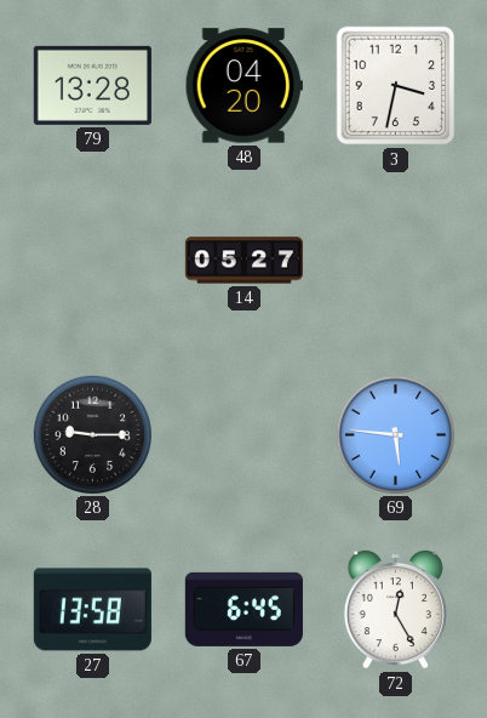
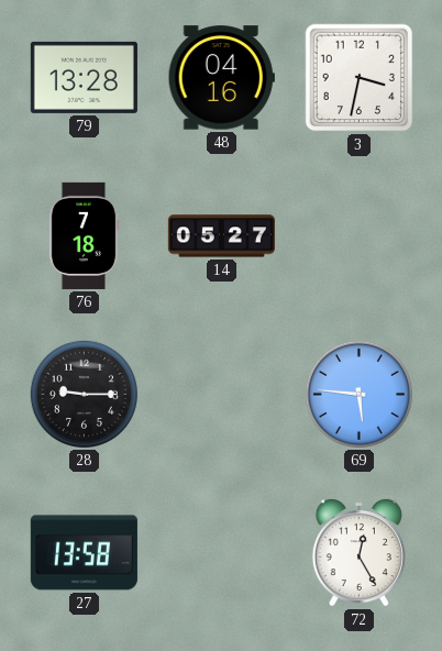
48: 04:20 -> 04:16 (221, 78)
76: none -> 7:18 (84, 235)
67: 6:45 -> none (243, 609)
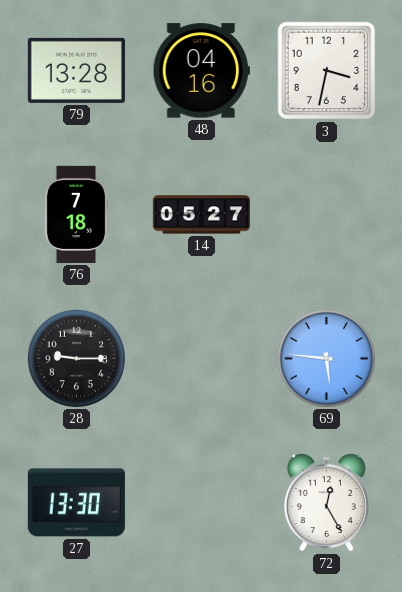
27: 13:58 -> 13:30 (76, 503)
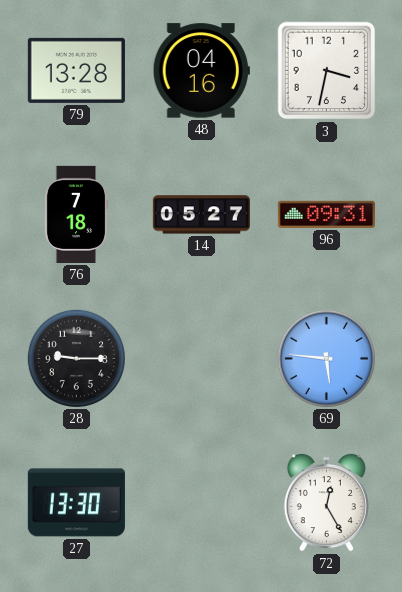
96: none -> 09:31 (326, 214)
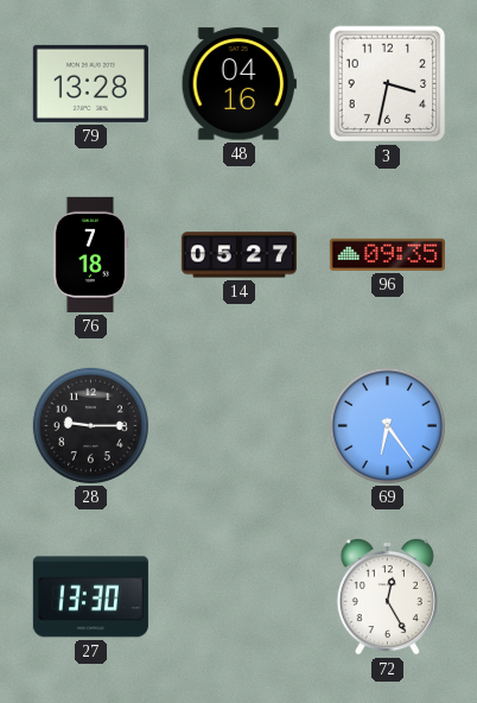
96: 09:31 -> 09:35 (387, 254)
69: 5:46 -> 6:24 (387, 425)
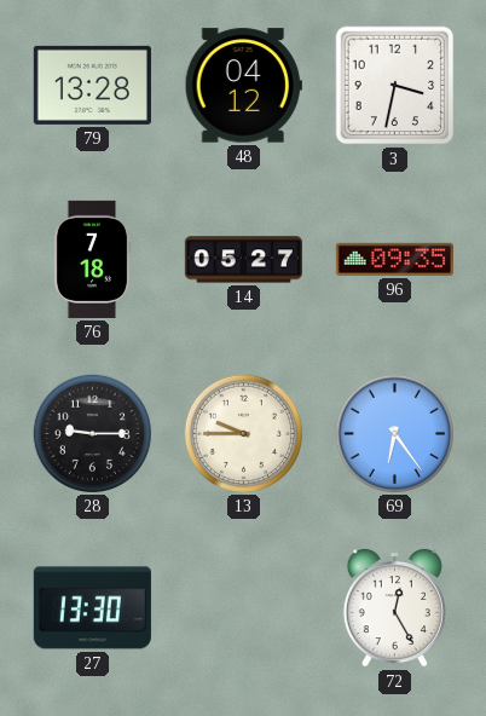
48: 04:16 -> 04:12 (243, 86)
13: none -> 9:45 (243, 433)
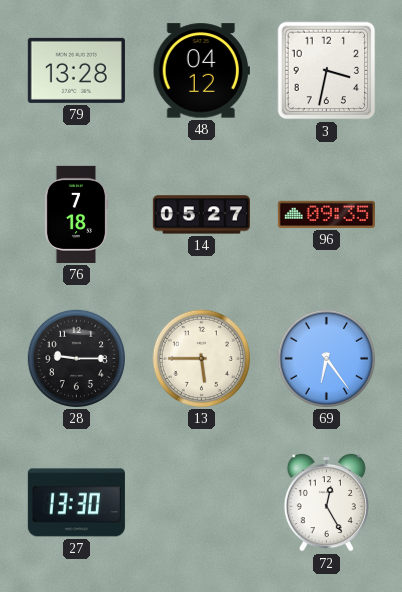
13: 9:45 -> 5:45 (201, 358)
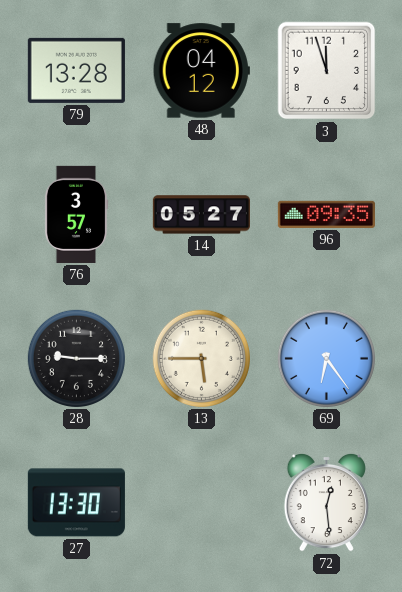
3: 3:32 -> 11:57 (327, 71)
76: 7:18 -> 3:57 (76, 214)
72: 12:25 -> 12:29 (326, 502)
